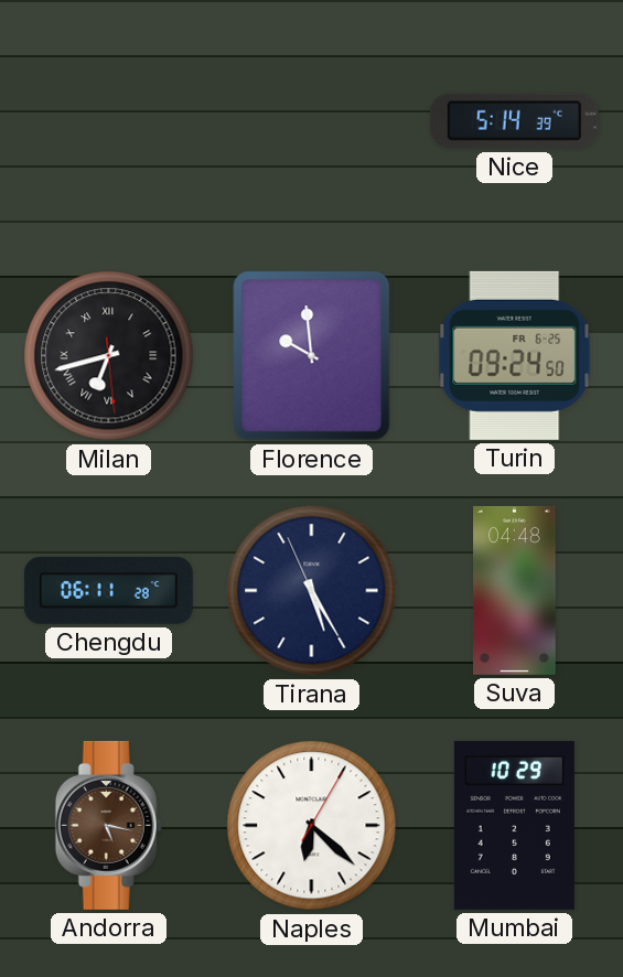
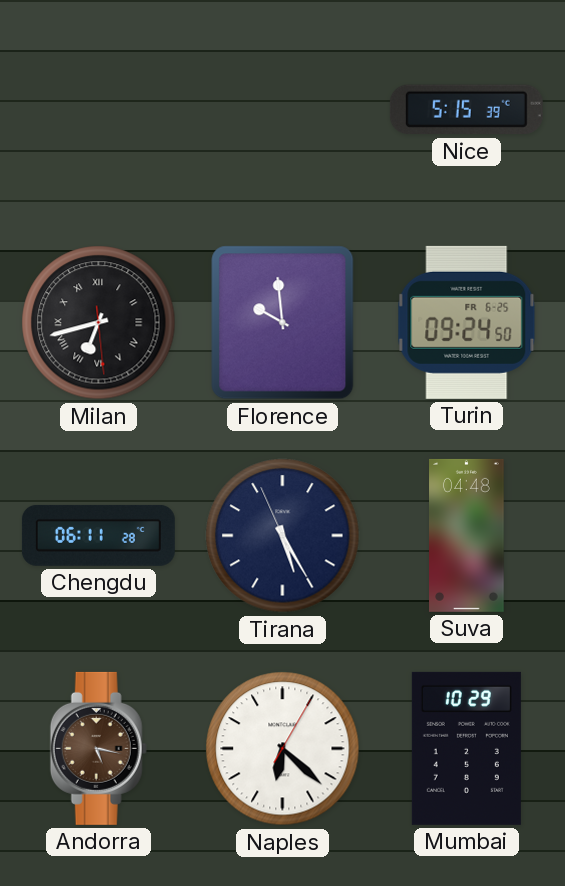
Nice: 5:14 -> 5:15 (466, 110)
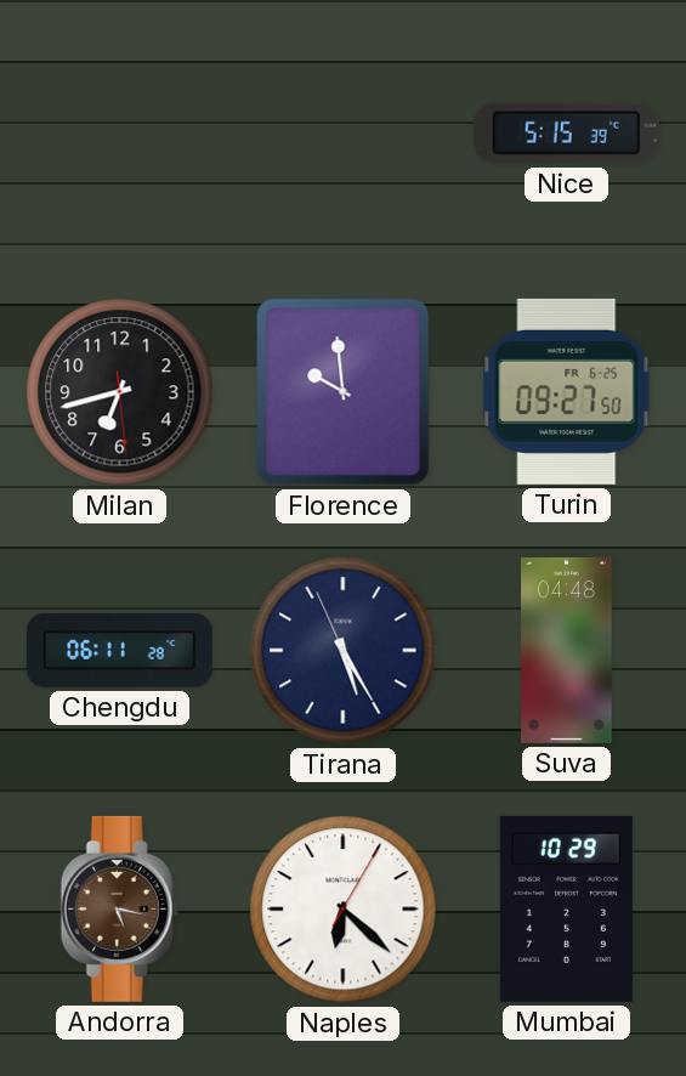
Milan numerals: Roman -> Arabic (120, 392)
Turin: 09:24 -> 09:27 (567, 391)
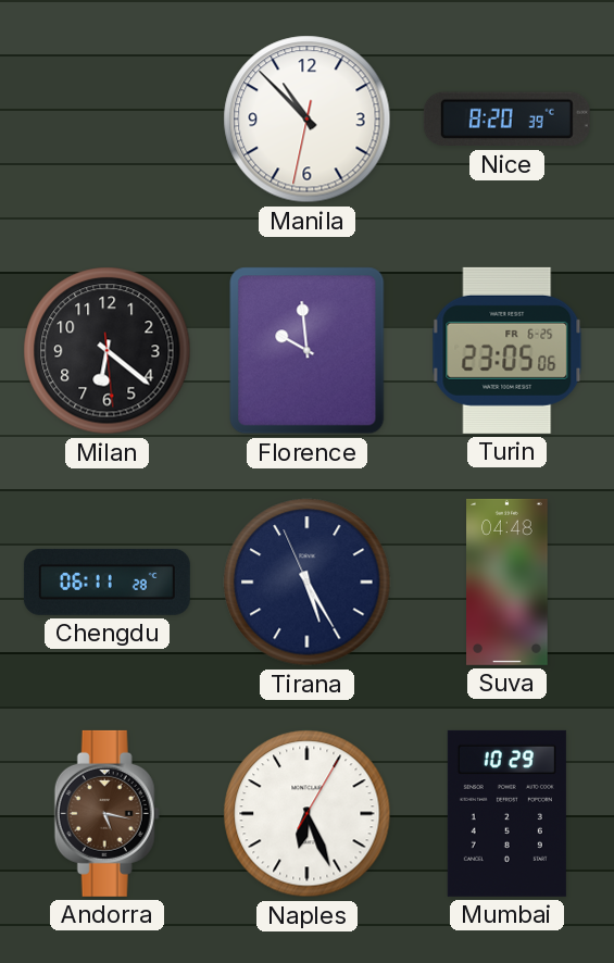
Manila: none -> 10:52 (308, 120)
Nice: 5:15 -> 8:20 (506, 120)
Milan: 6:42 -> 6:21 (108, 351)
Turin: 09:27 -> 23:05 (508, 350)
Naples: 6:22 -> 6:26 (308, 814)
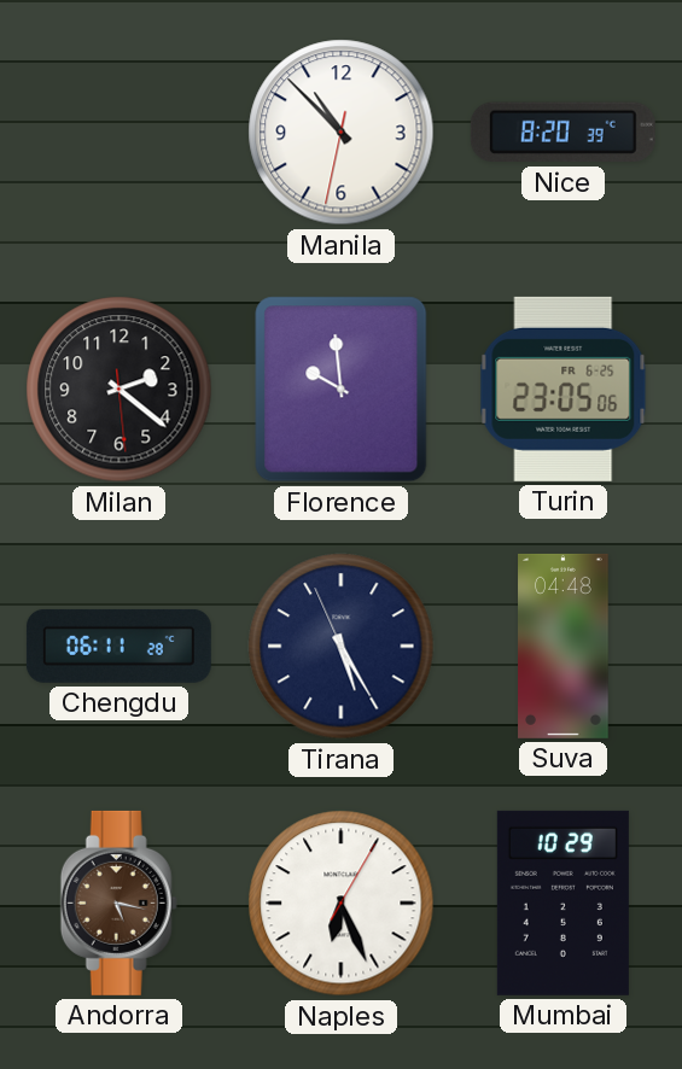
Milan: 6:21 -> 2:21 (120, 390)
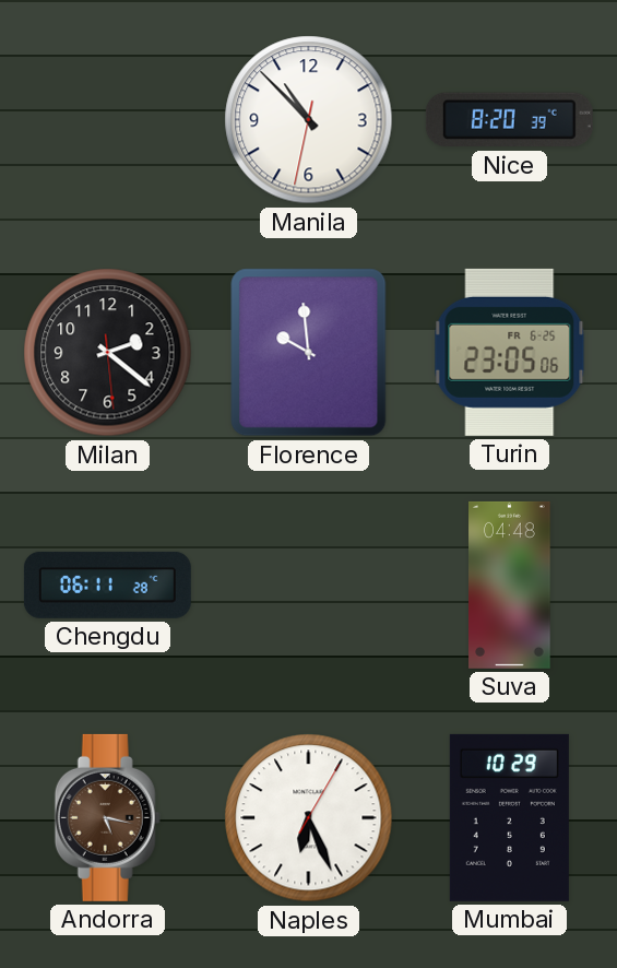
Tirana: 5:24 -> none (342, 647)
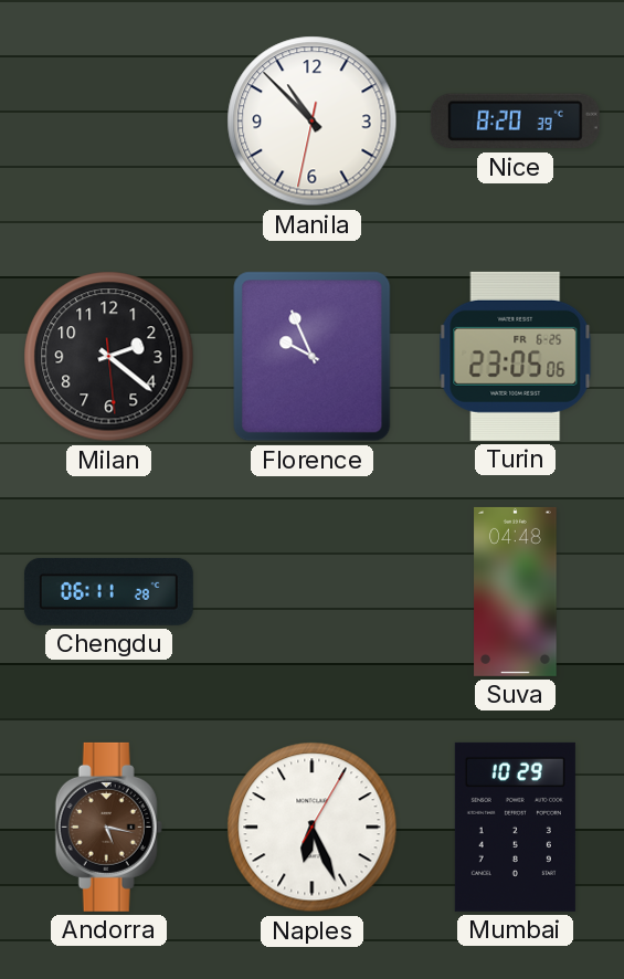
Florence: 9:59 -> 9:56 (313, 357)
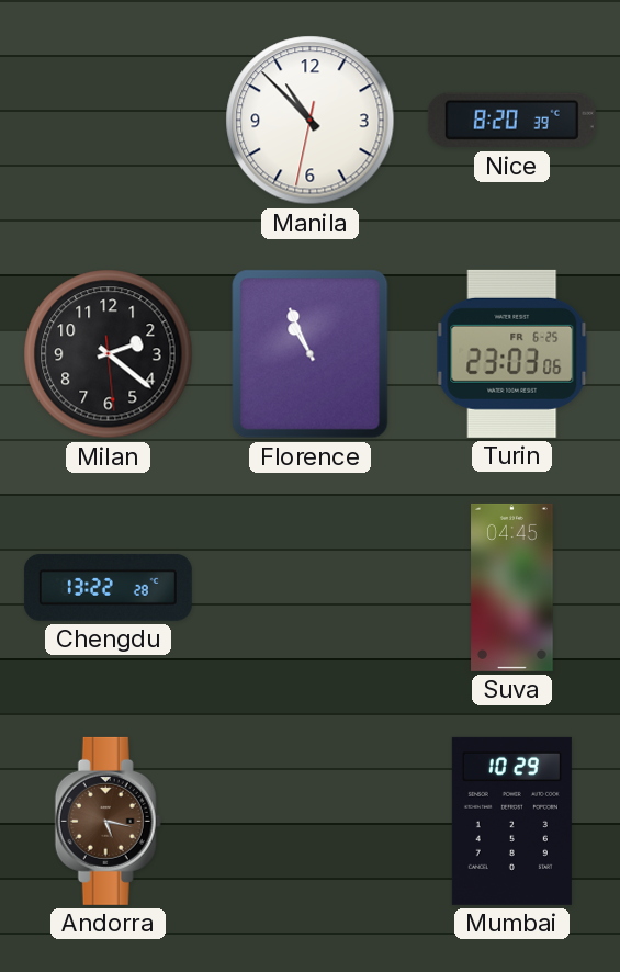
Florence: 9:56 -> 10:56 (311, 354)
Turin: 23:05 -> 23:03 (512, 353)
Chengdu: 06:11 -> 13:22 (108, 587)
Suva: 04:48 -> 04:45 (512, 587)
Naples: 6:26 -> none (313, 828)
